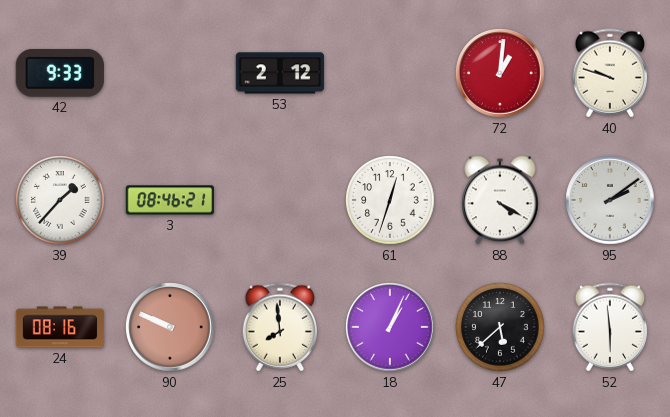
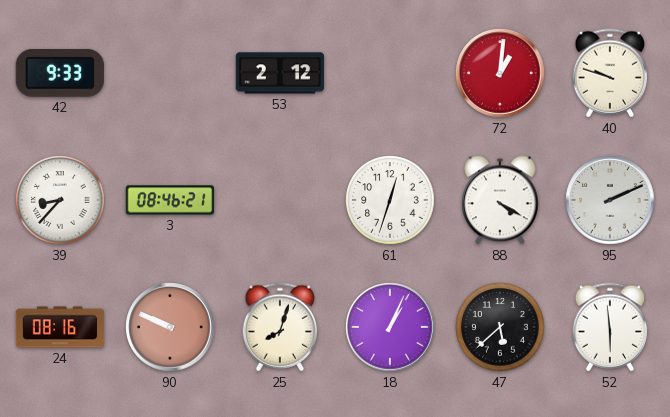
39: 1:37 -> 8:37 (60, 200)
95: 2:09 -> 2:11 (610, 200)
25: 7:59 -> 8:03 (280, 327)
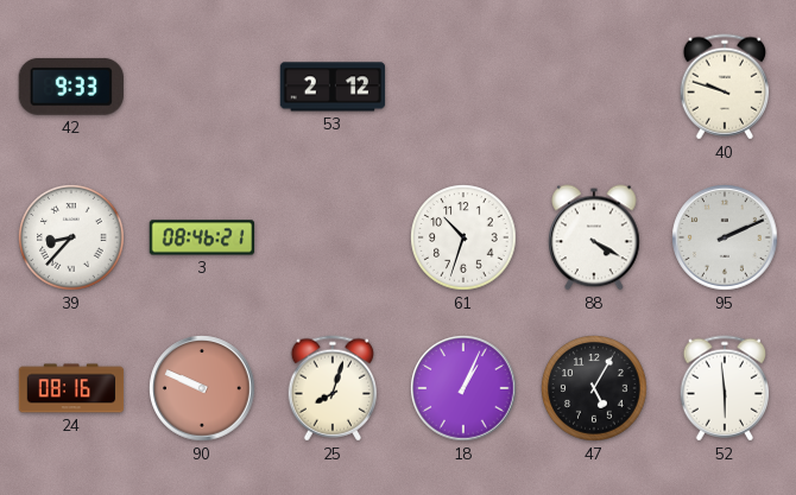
72: 1:01 -> none (500, 73)
61: 12:33 -> 10:33 (463, 237)
47: 5:38 -> 5:05 (594, 388)
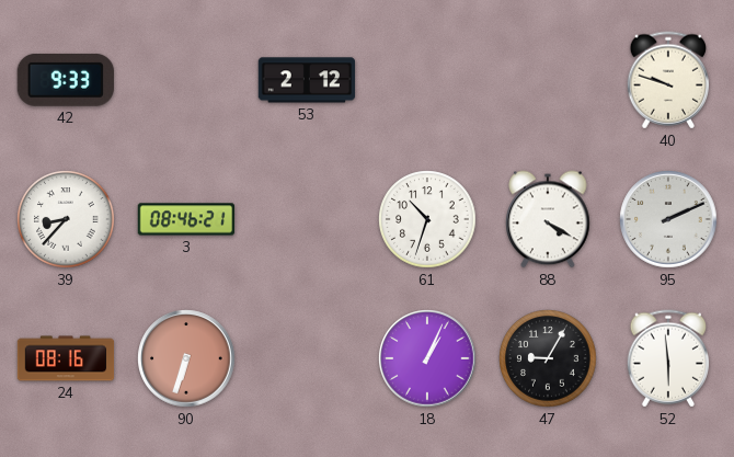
90: 9:49 -> 6:33 (186, 358)
25: 8:03 -> none (333, 388)
47: 5:05 -> 9:05 (548, 358)
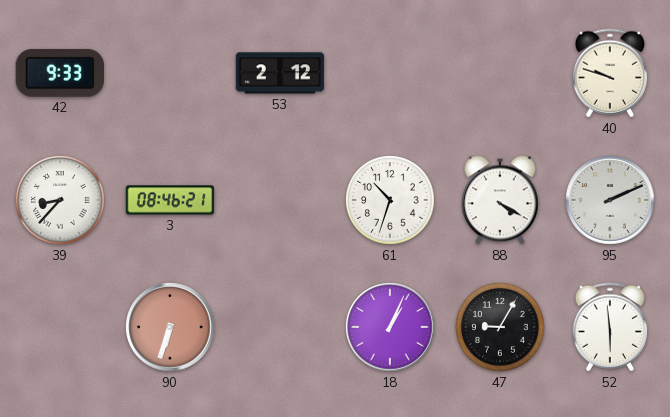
24: 08:16 -> none (66, 358)
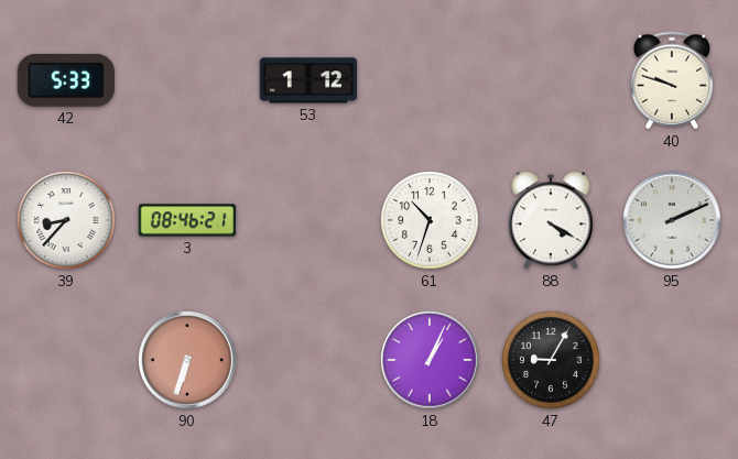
42: 9:33 -> 5:33 (66, 80)
53: 2:12 -> 1:12 (308, 80)
52: 5:59 -> none (610, 327)
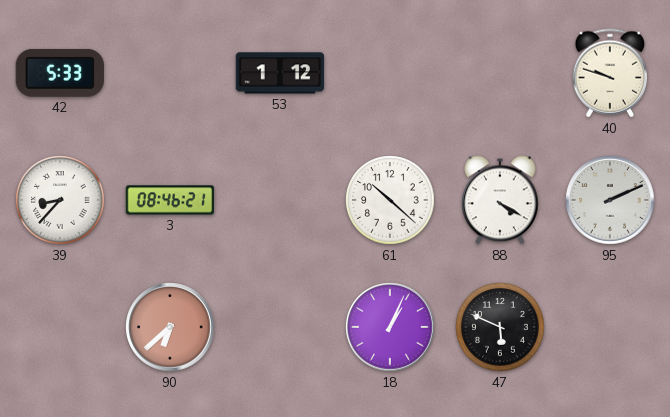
61: 10:33 -> 10:22 (390, 200)
90: 6:33 -> 6:38 (170, 327)
47: 9:05 -> 5:49 (500, 327)
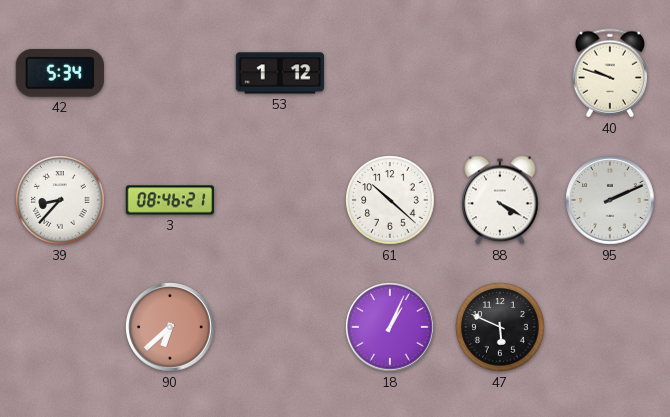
42: 5:33 -> 5:34 (60, 73)
